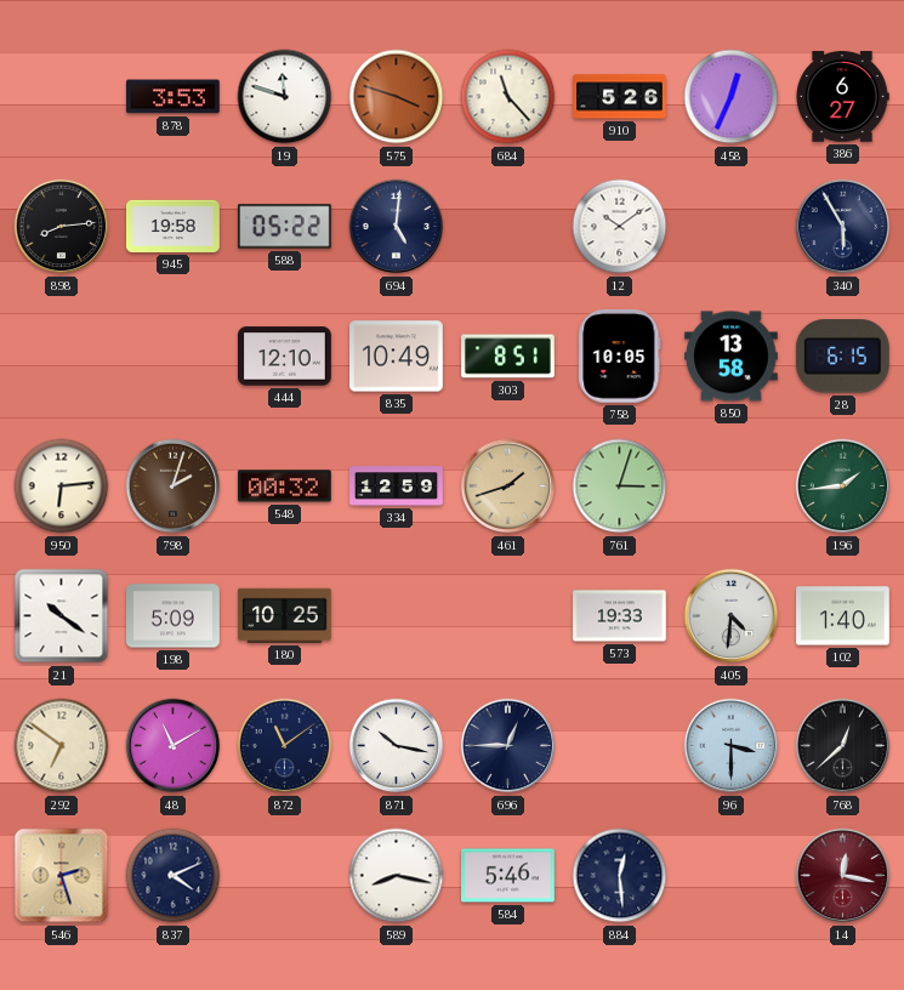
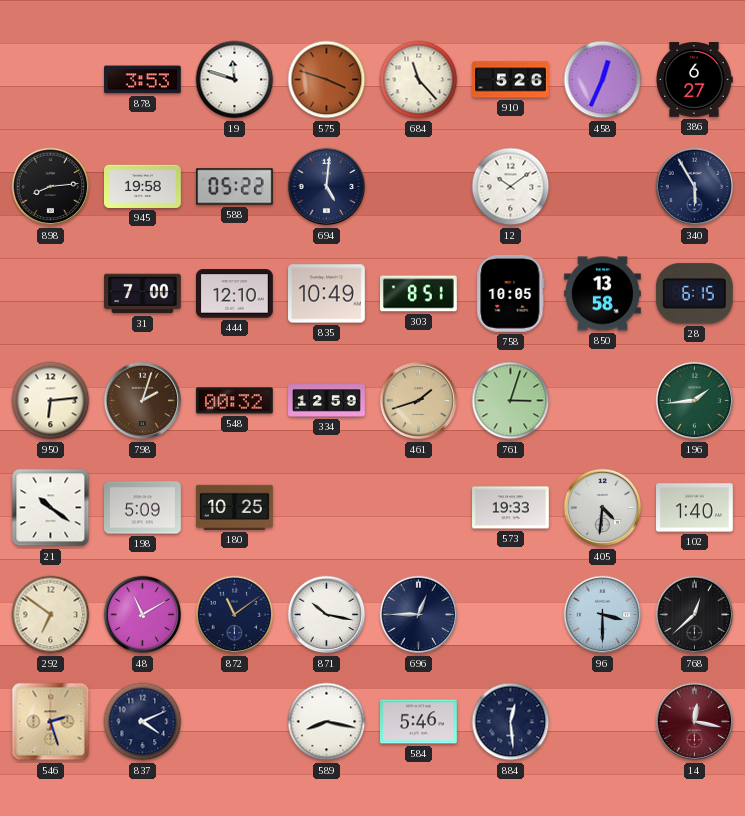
31: none -> 7:00 (143, 294)
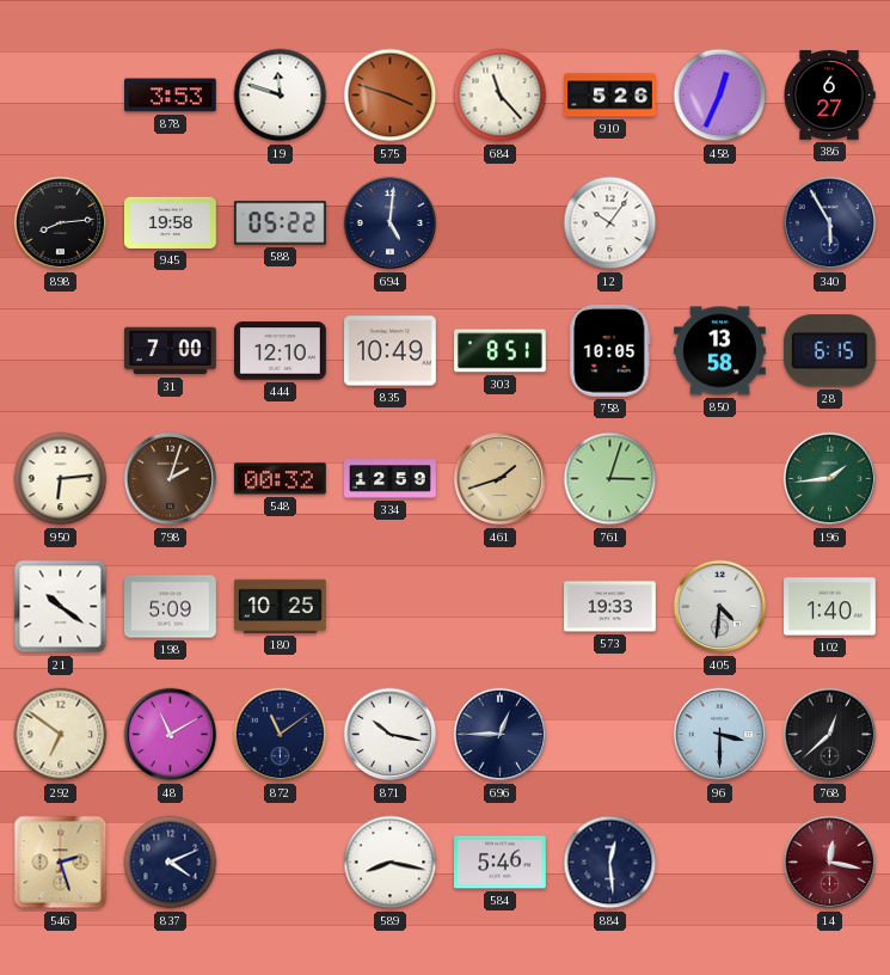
12: 10:09 -> 10:06 (610, 223)
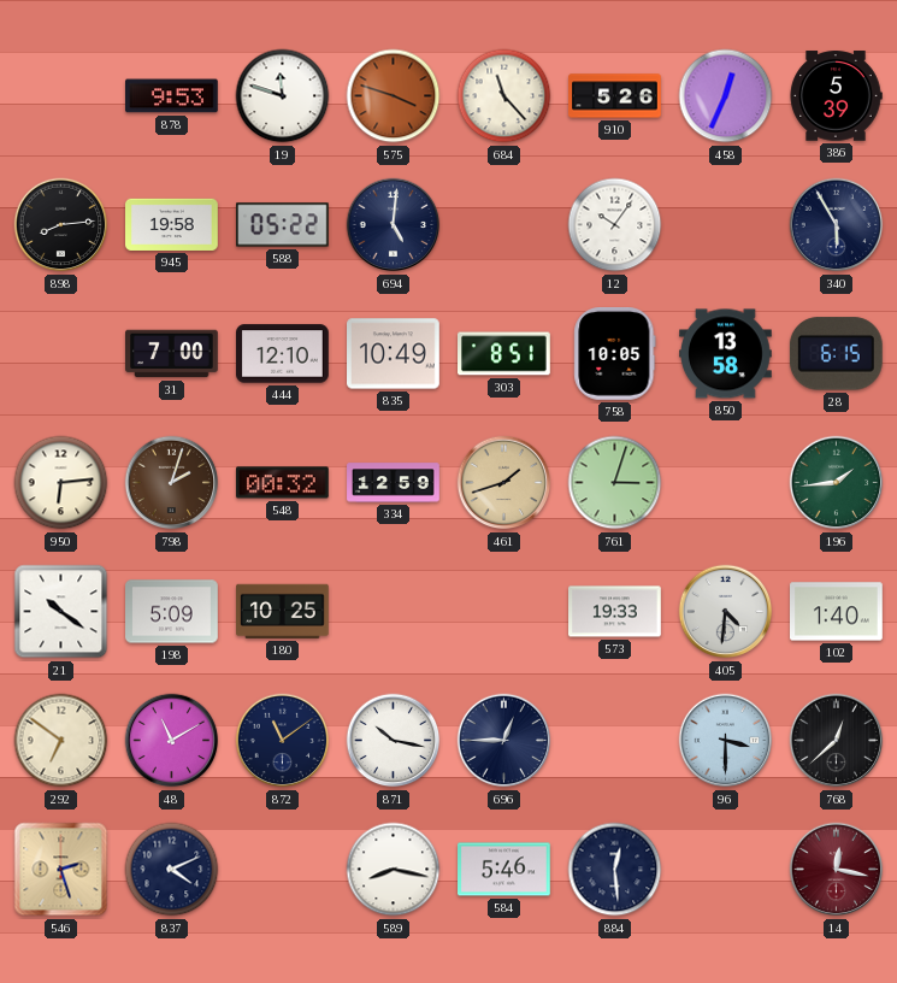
878: 3:53 -> 9:53 (172, 96)
386: 6:27 -> 5:39 (836, 96)
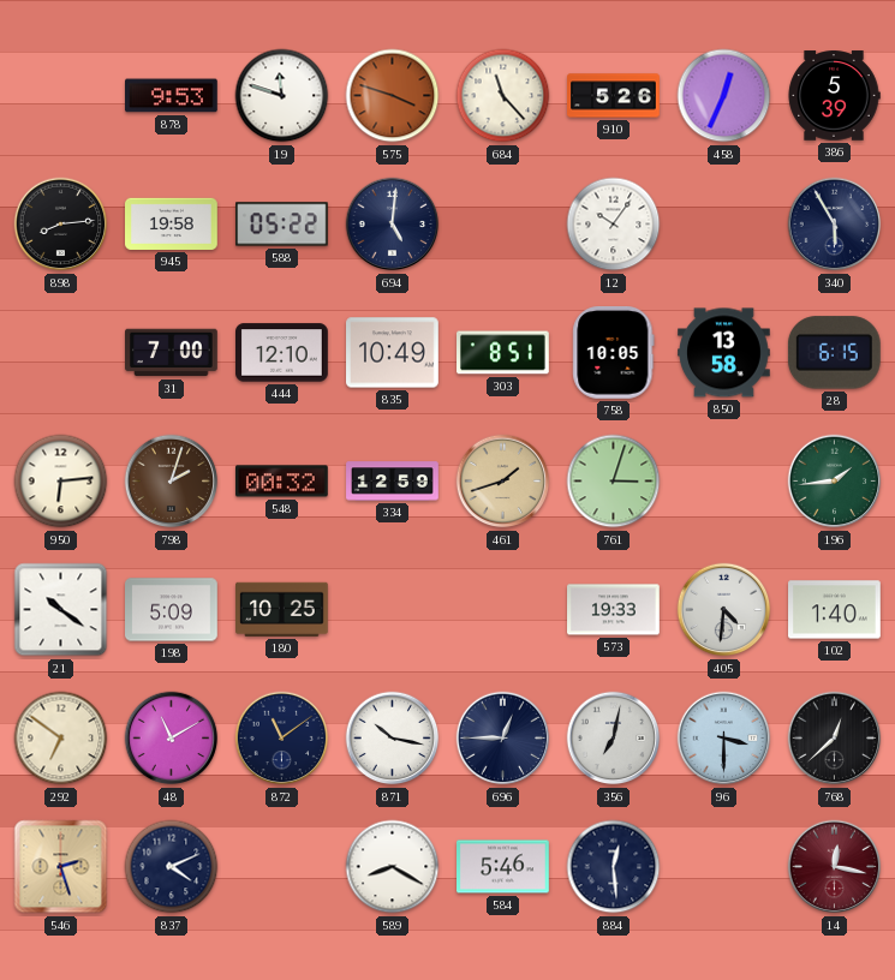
356: none -> 7:02 (614, 739)
589: 8:17 -> 8:20 (393, 867)
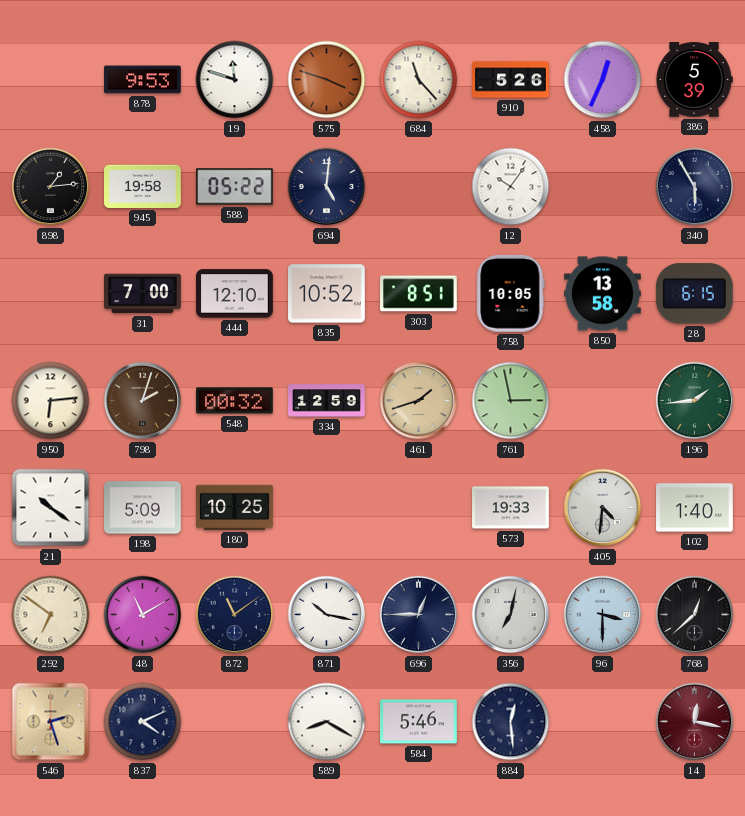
898: 8:14 -> 1:14 (51, 187)
835: 10:49 -> 10:52 (327, 294)
761: 3:03 -> 2:58 (511, 401)
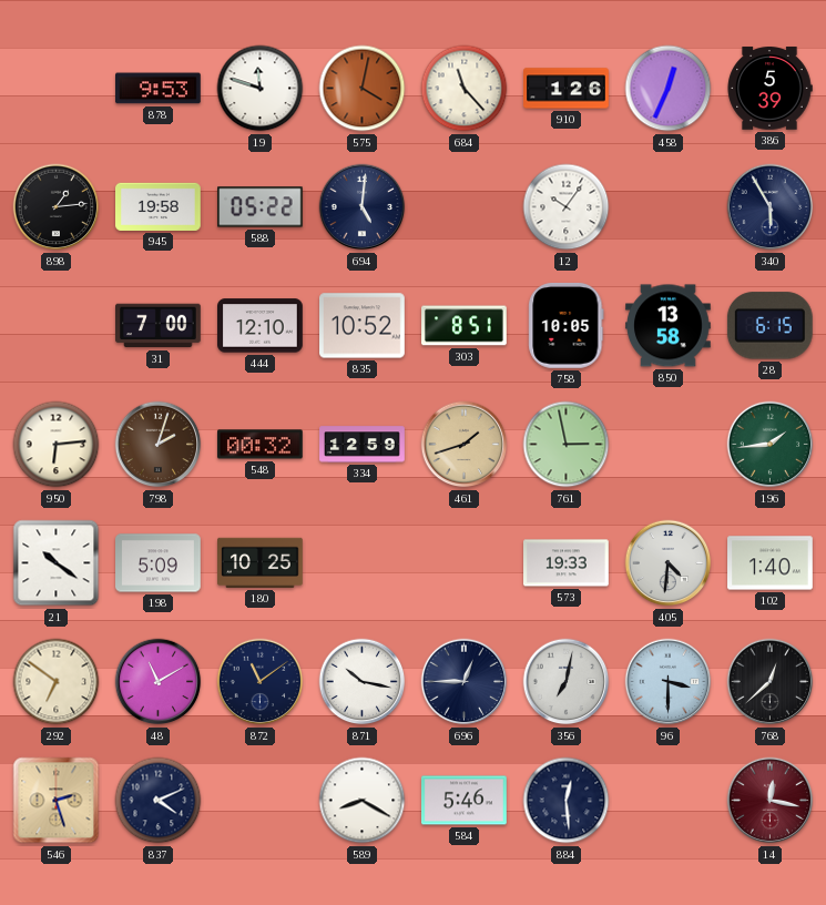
575: 3:48 -> 4:02 (363, 89)
910: 5:26 -> 1:26 (567, 89)
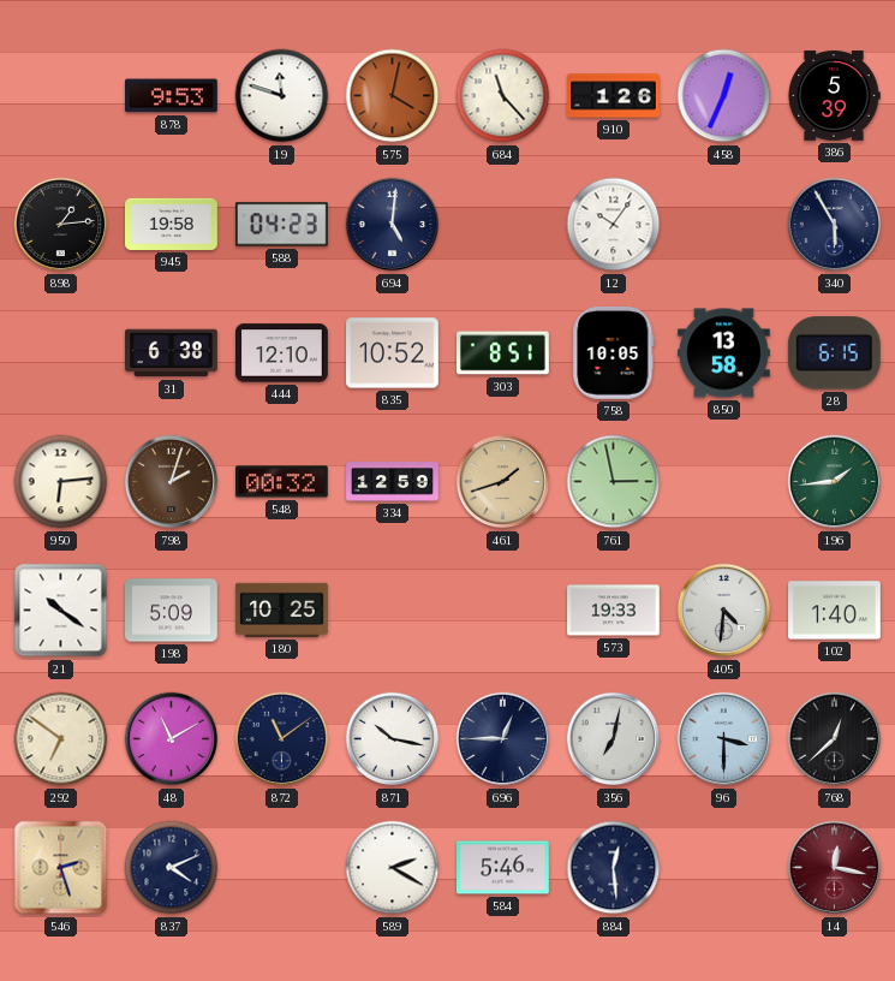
588: 05:22 -> 04:23 (282, 225)
31: 7:00 -> 6:38 (172, 353)
589: 8:20 -> 2:20 (393, 868)
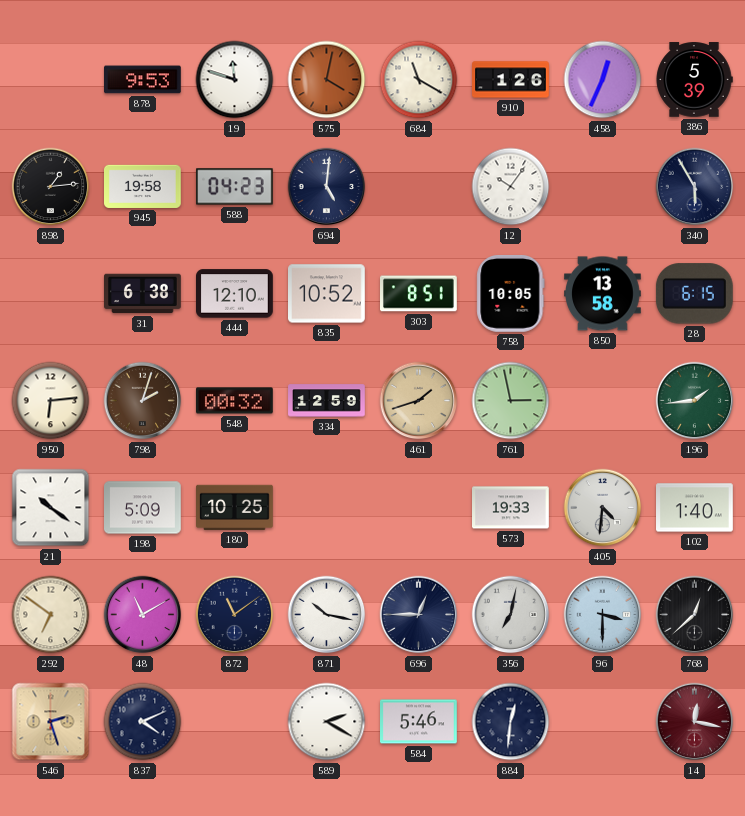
684: 11:23 -> 11:20 (419, 80)
884: 12:29 -> 12:31 (511, 722)
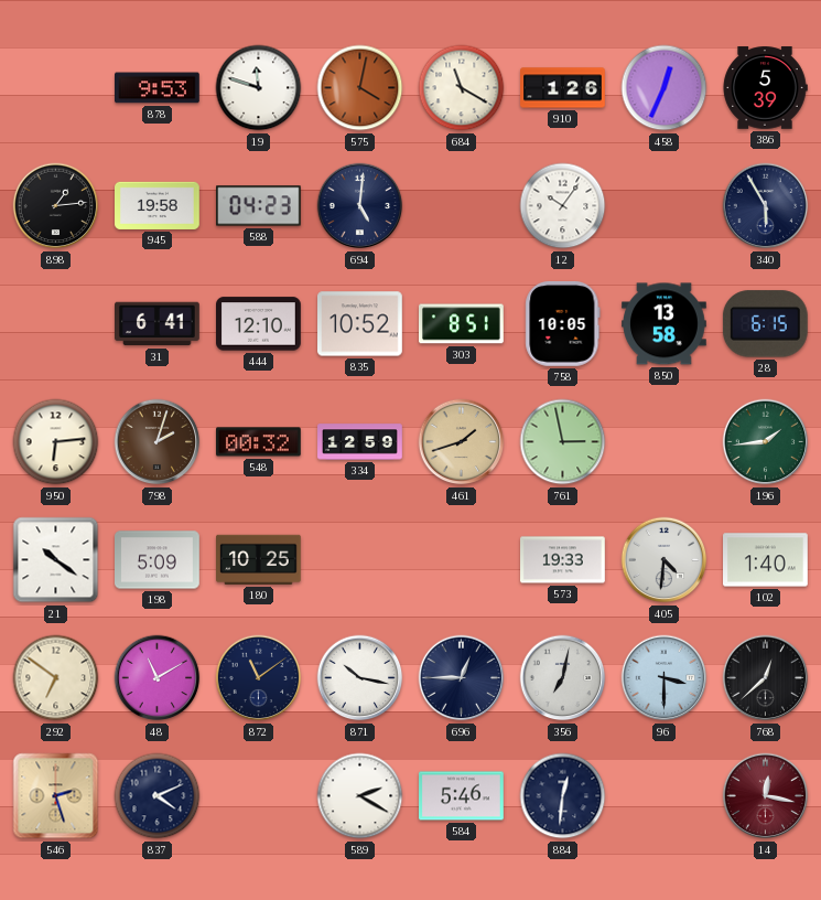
31: 6:38 -> 6:41 (158, 324)
